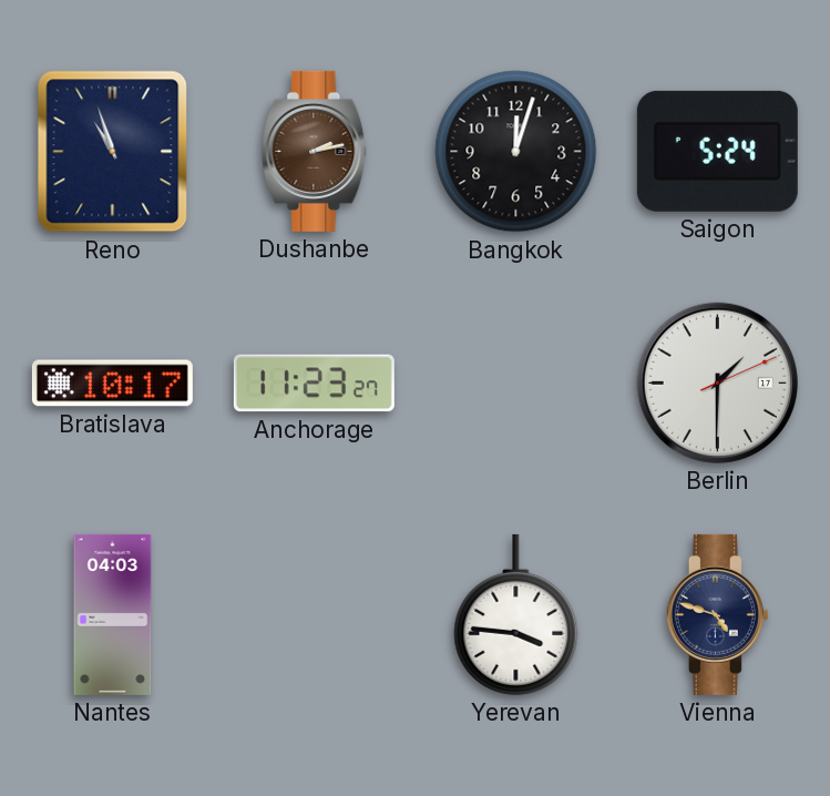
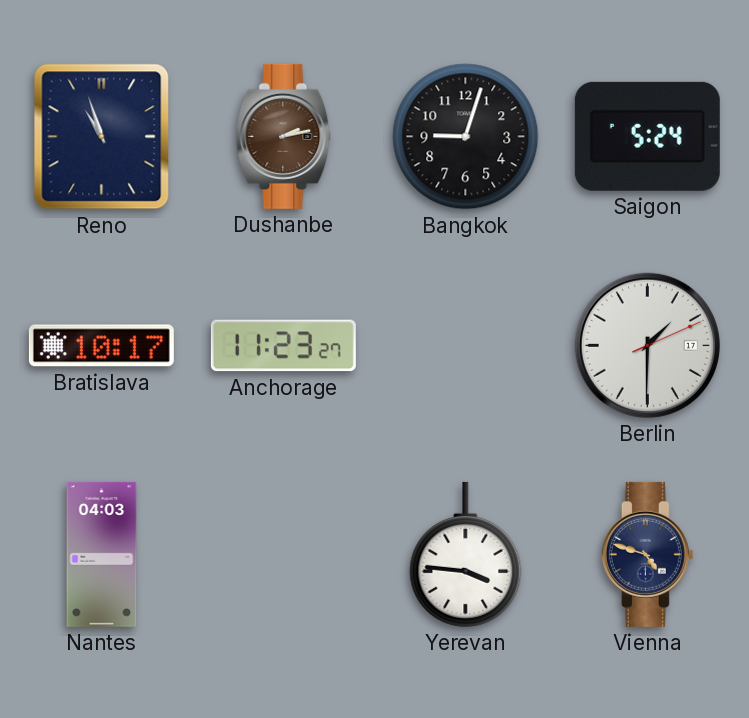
Bangkok: 12:03 -> 9:03 (466, 137)
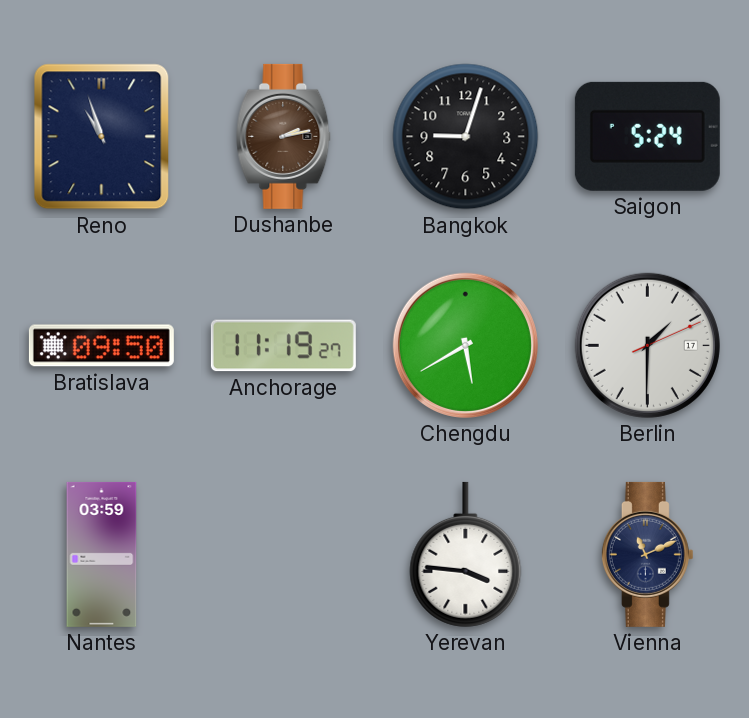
Bratislava: 10:17 -> 09:50 (101, 346)
Anchorage: 11:23 -> 11:19 (283, 346)
Chengdu: none -> 5:40 (465, 345)
Nantes: 04:03 -> 03:59 (102, 554)
Vienna: 4:48 -> 11:11 (647, 554)
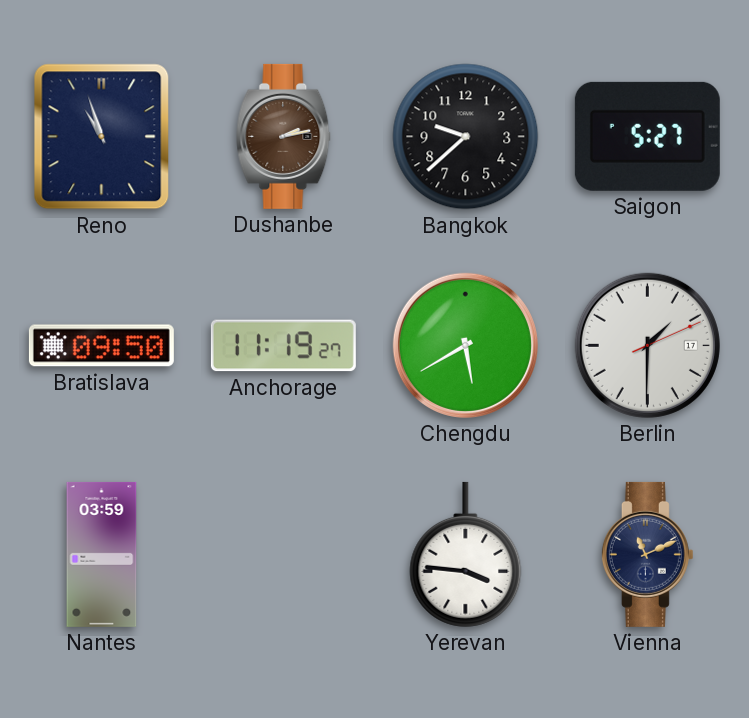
Bangkok: 9:03 -> 9:38 (466, 137)
Saigon: 5:24 -> 5:27 (647, 136)
